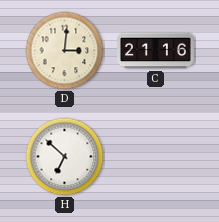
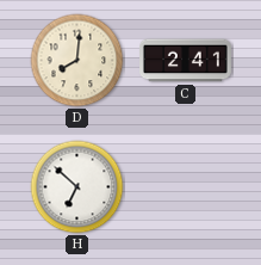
D: 3:01 -> 8:01 (77, 61)
C: 21:16 -> 2:41 (186, 61)
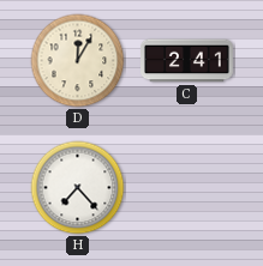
D: 8:01 -> 12:05 (78, 61)
H: 6:52 -> 7:23 (78, 188)
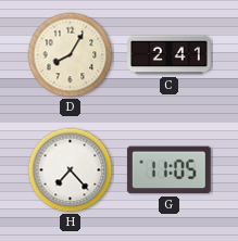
D: 12:05 -> 8:05 (71, 55)
G: none -> 11:05 (168, 170)
